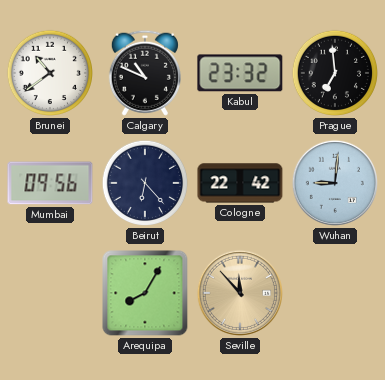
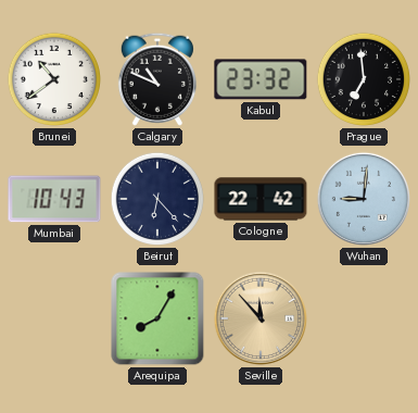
Mumbai: 09:56 -> 10:43 (54, 199)
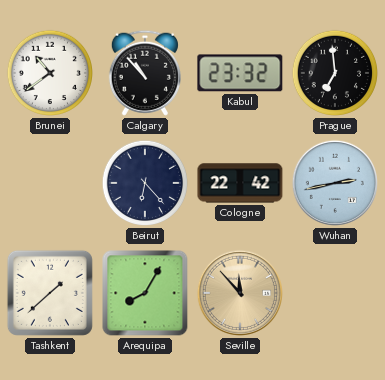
Calgary: 10:49 -> 10:53 (145, 73)
Mumbai: 10:43 -> none (54, 199)
Wuhan: 9:01 -> 2:43 (335, 183)
Tashkent: none -> 1:38 (50, 293)
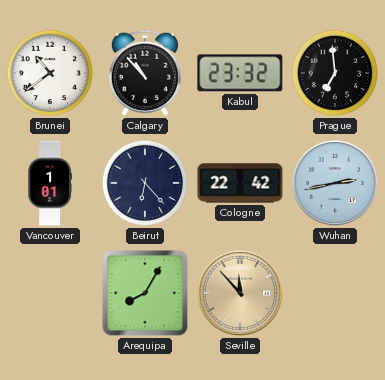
Vancouver: none -> 1:01 (50, 183)
Tashkent: 1:38 -> none (50, 293)
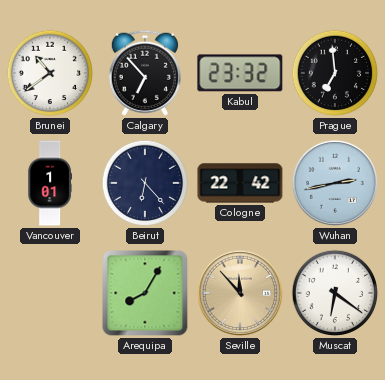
Calgary: 10:53 -> 6:53 (145, 73)
Muscat: none -> 6:21 (335, 293)
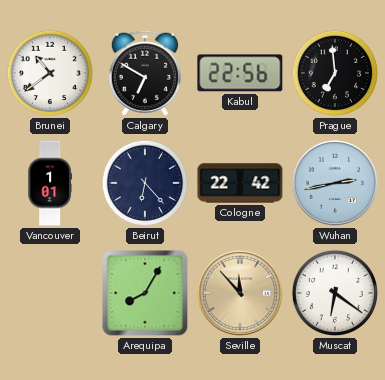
Calgary: 6:53 -> 6:50 (145, 73)
Kabul: 23:32 -> 22:56 (240, 73)
